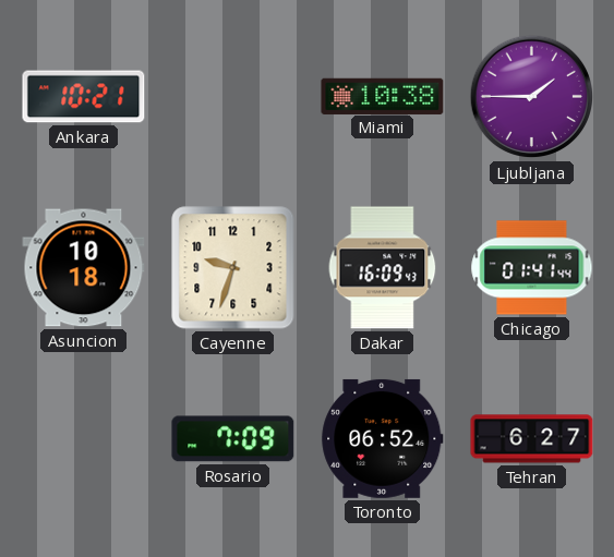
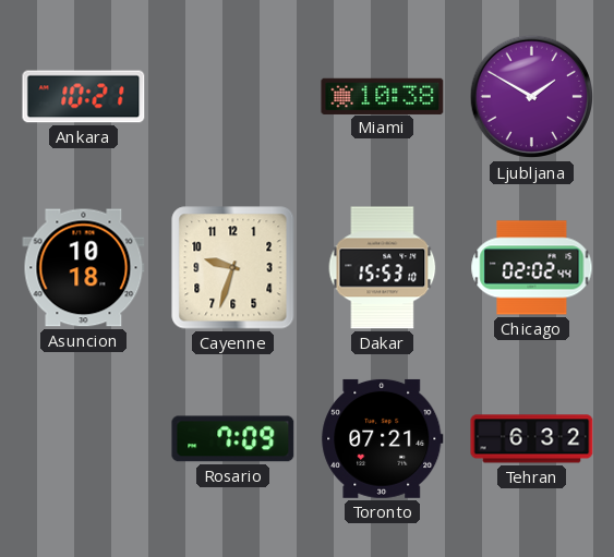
Ljubljana: 1:45 -> 1:50 (532, 97)
Dakar: 16:09 -> 15:53 (383, 268)
Chicago: 01:41 -> 02:02 (532, 268)
Toronto: 06:52 -> 07:21 (383, 438)
Tehran: 6:27 -> 6:32 (532, 439)
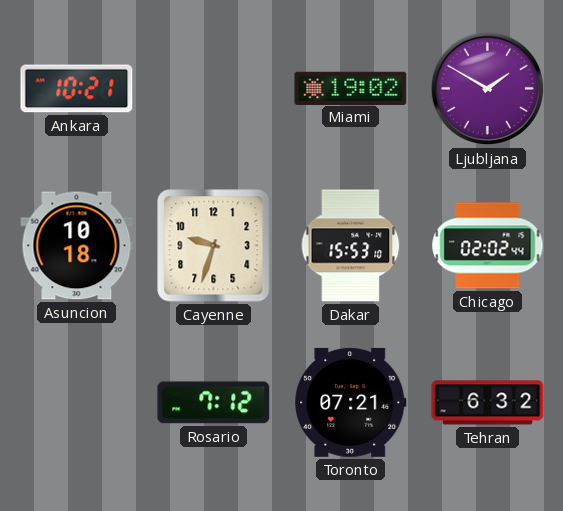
Miami: 10:38 -> 19:02 (351, 88)
Rosario: 7:09 -> 7:12 (214, 403)
